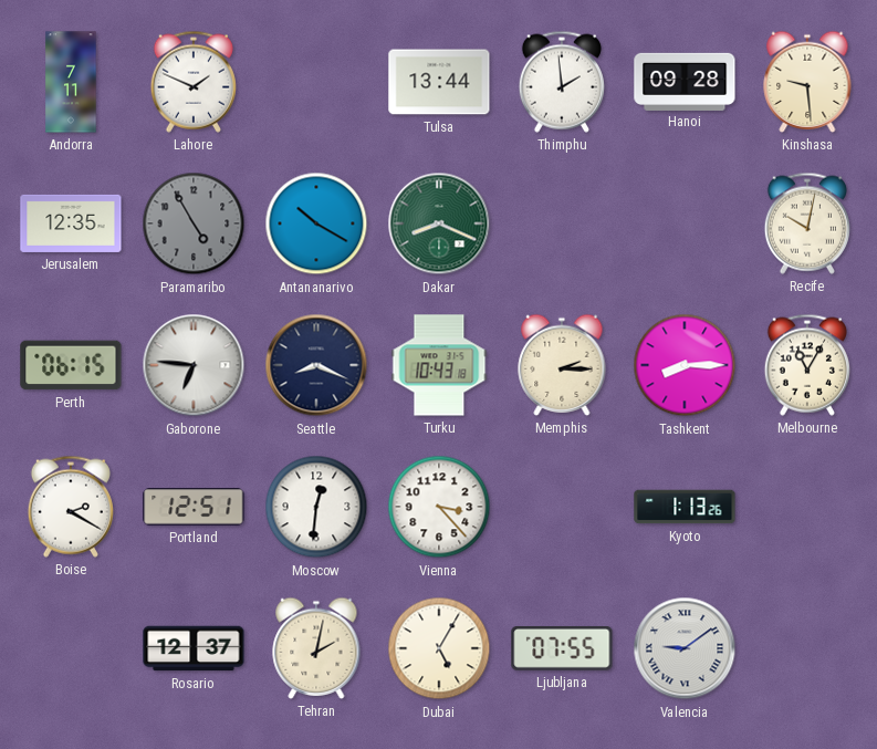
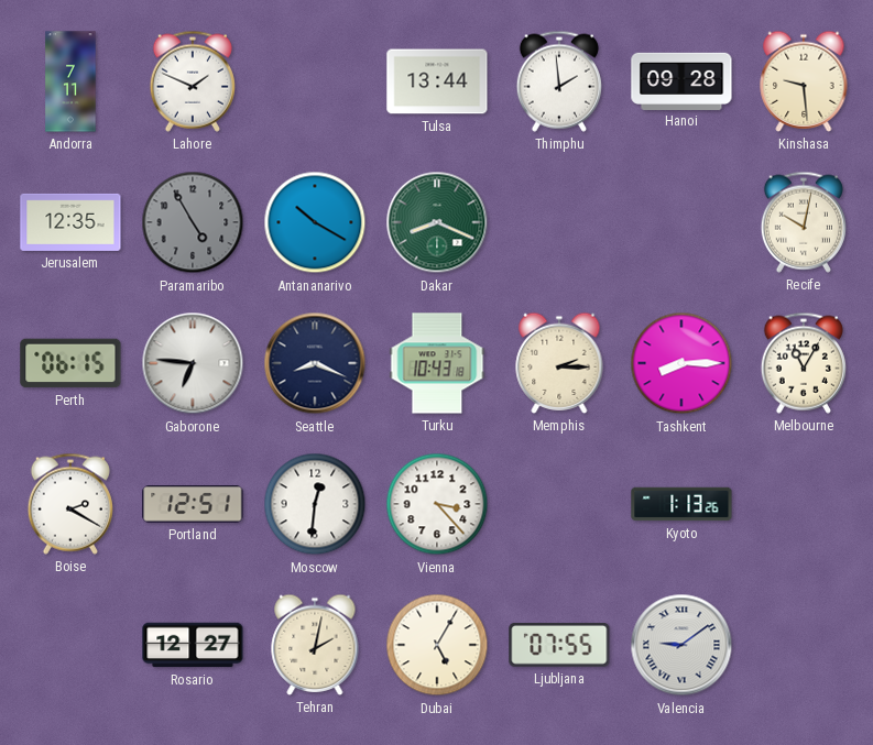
Rosario: 12:37 -> 12:27 (193, 645)
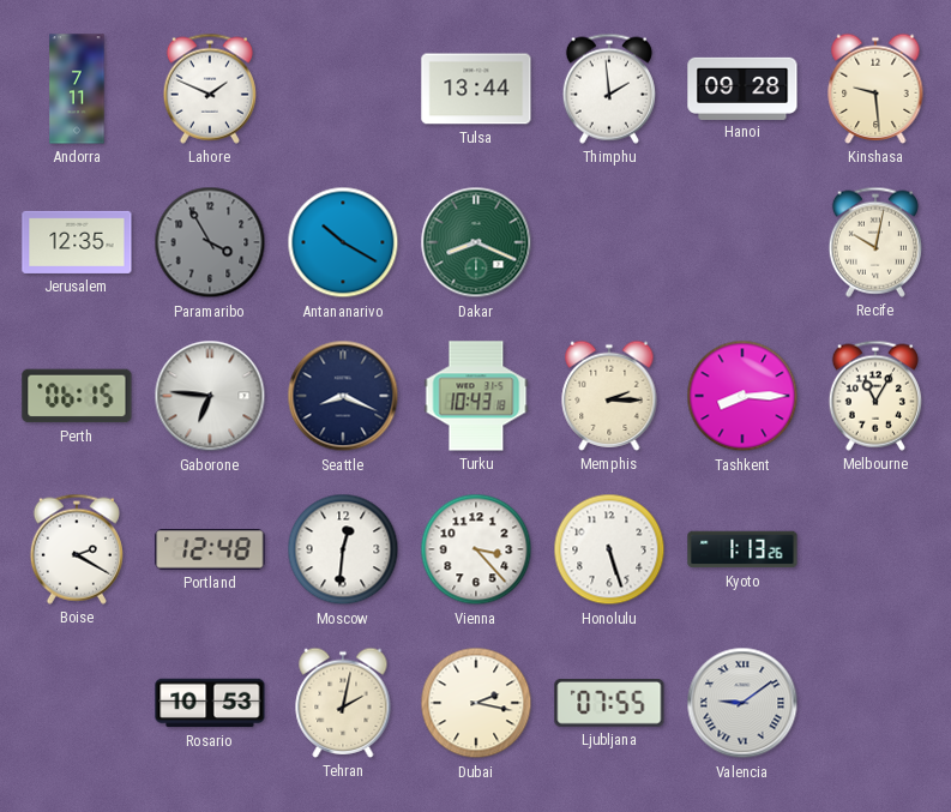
Paramaribo: 4:55 -> 3:55 (210, 242)
Portland: 12:51 -> 12:48 (210, 549)
Honolulu: none -> 5:27 (609, 549)
Rosario: 12:27 -> 10:53 (210, 703)
Dubai: 5:05 -> 2:17 (476, 703)
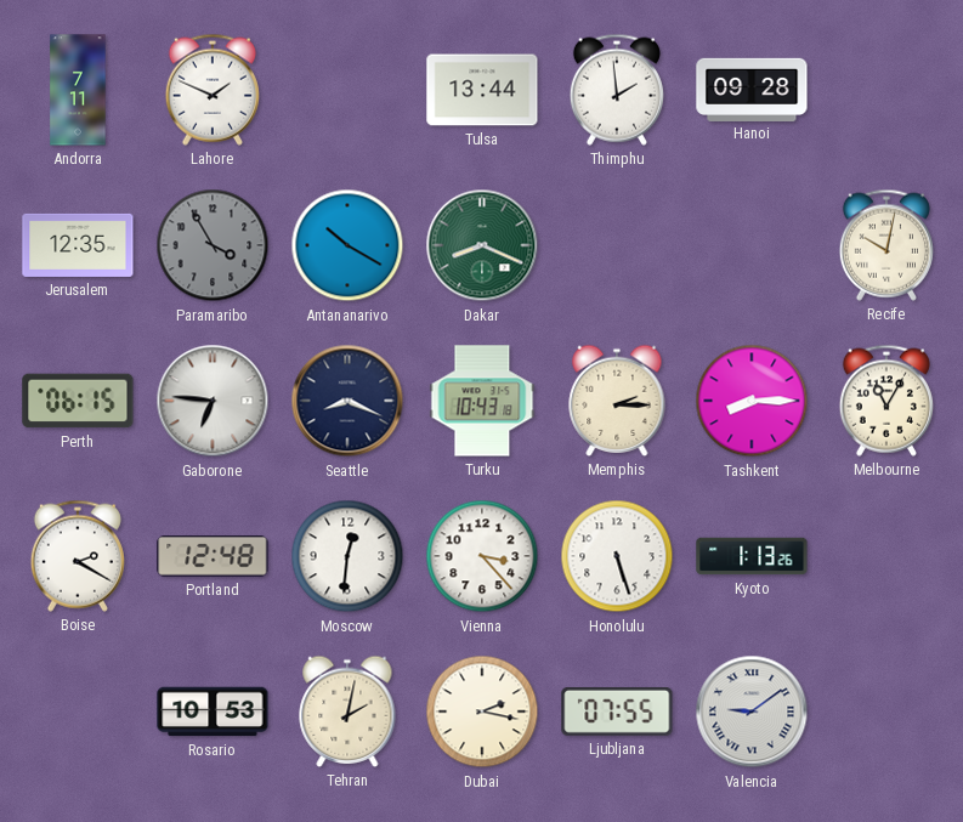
Kinshasa: 9:29 -> none (875, 89)
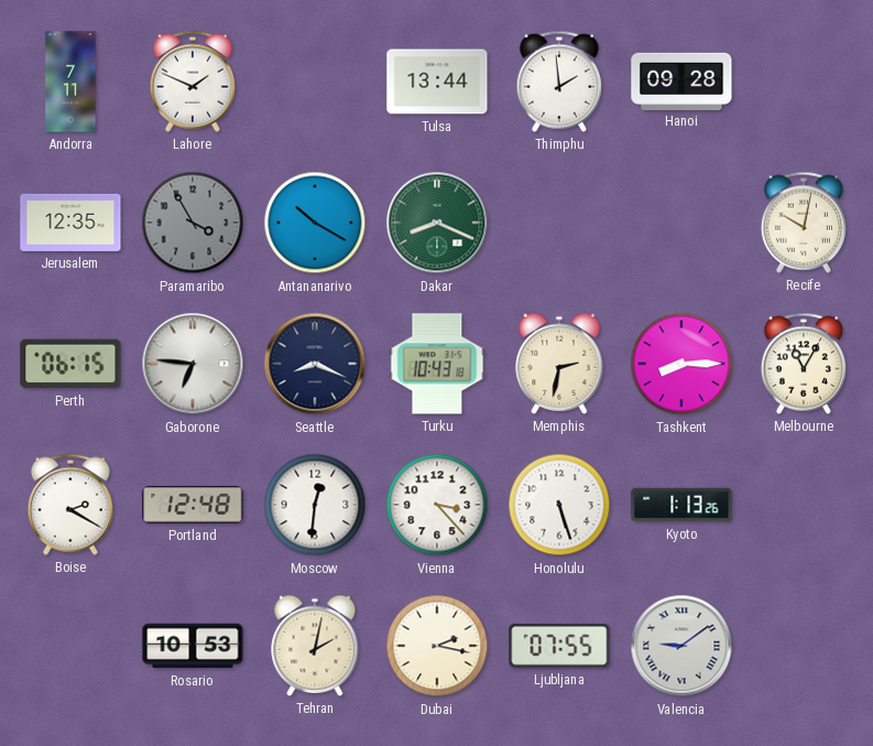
Memphis: 2:15 -> 2:32 (559, 364)
